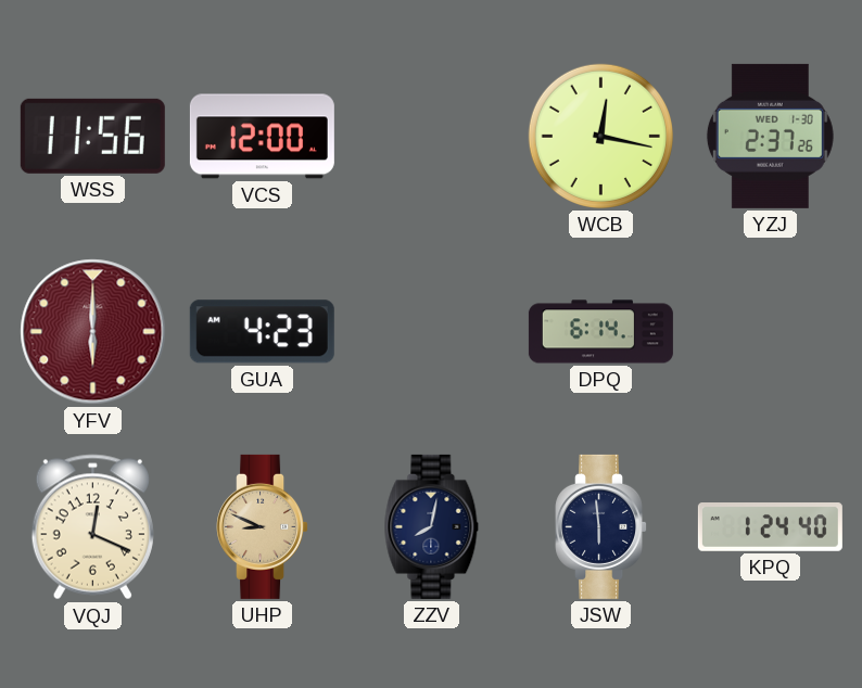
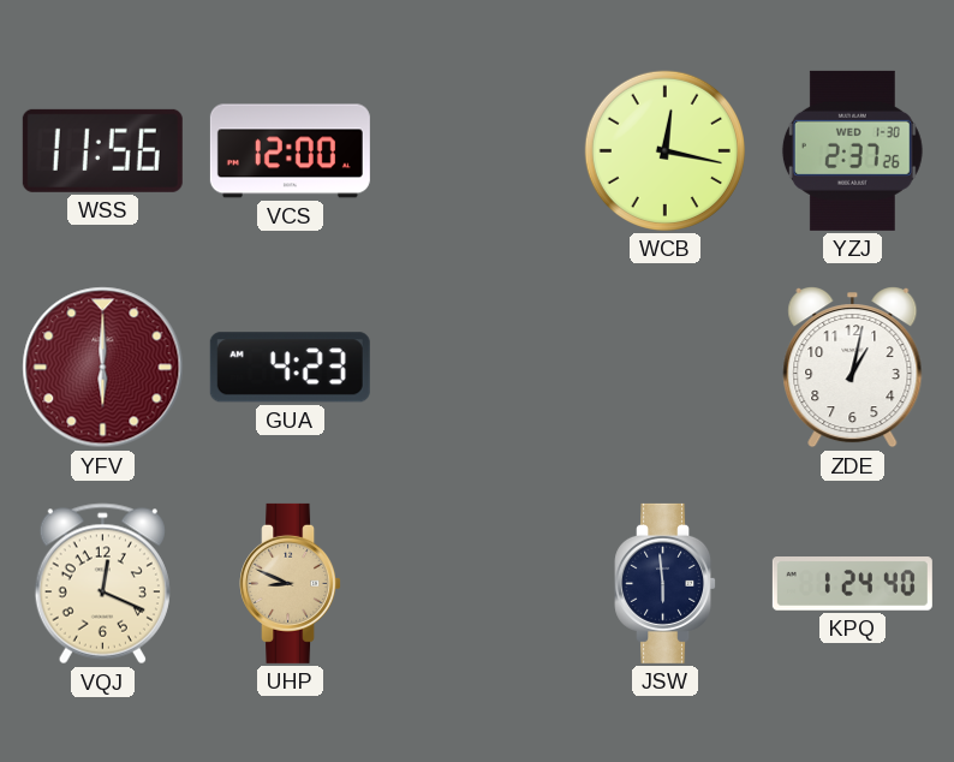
DPQ: 6:14 -> none (600, 332)
ZDE: none -> 1:02 (853, 368)
ZZV: 8:02 -> none (432, 526)
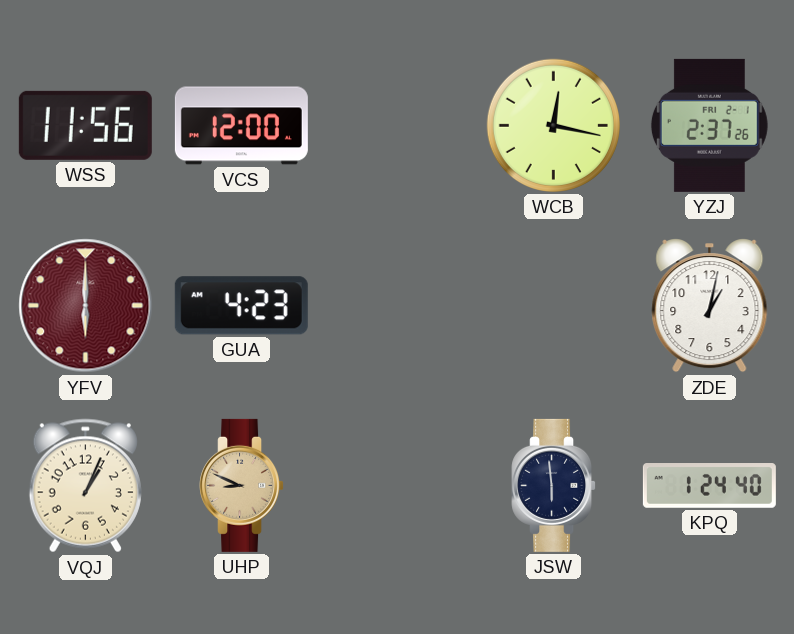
YZJ date: WED 1-30 -> FRI 2-1 (709, 125)
VQJ: 12:19 -> 1:04 (85, 486)
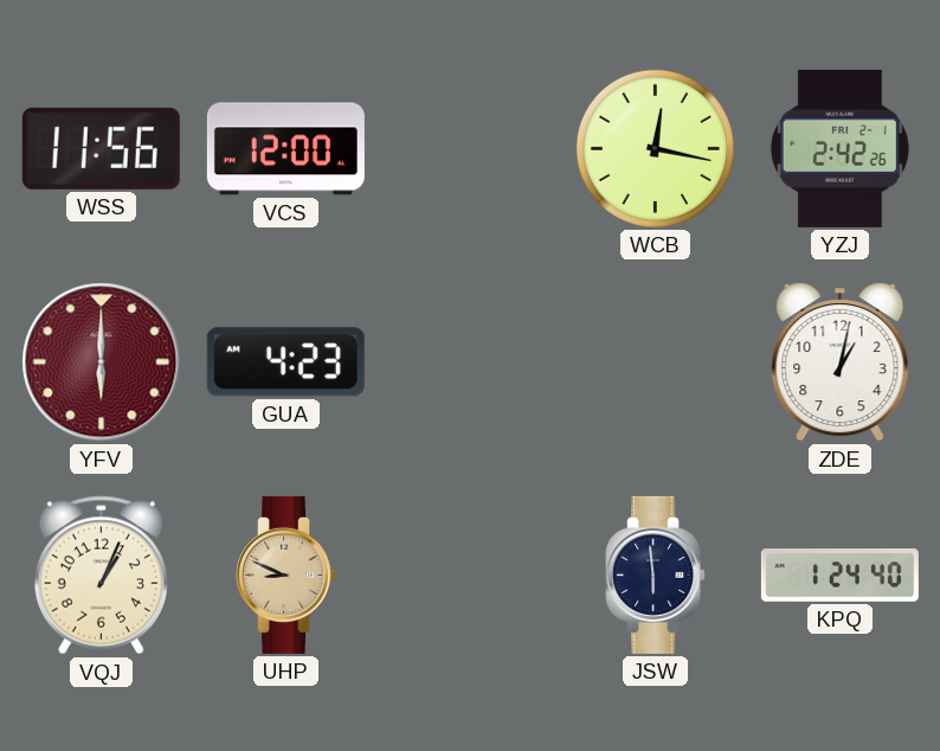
YZJ: 2:37 -> 2:42 (839, 148)
